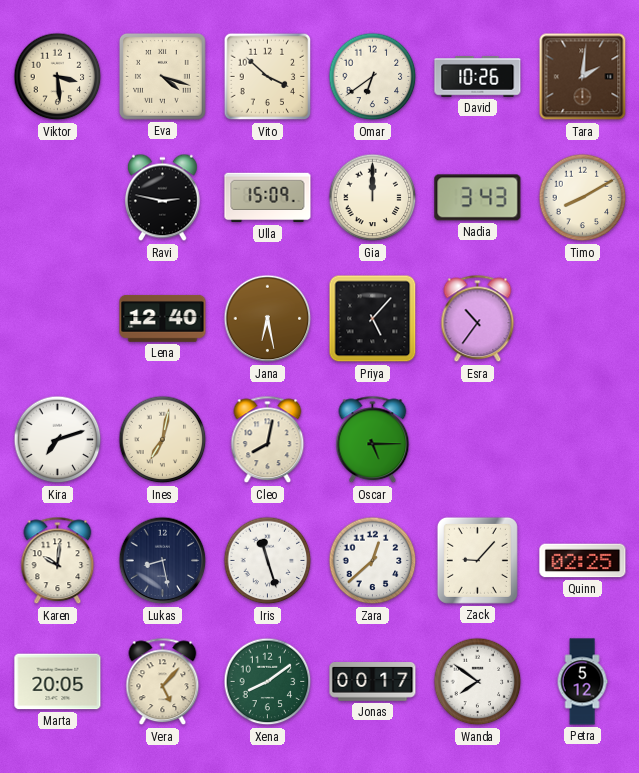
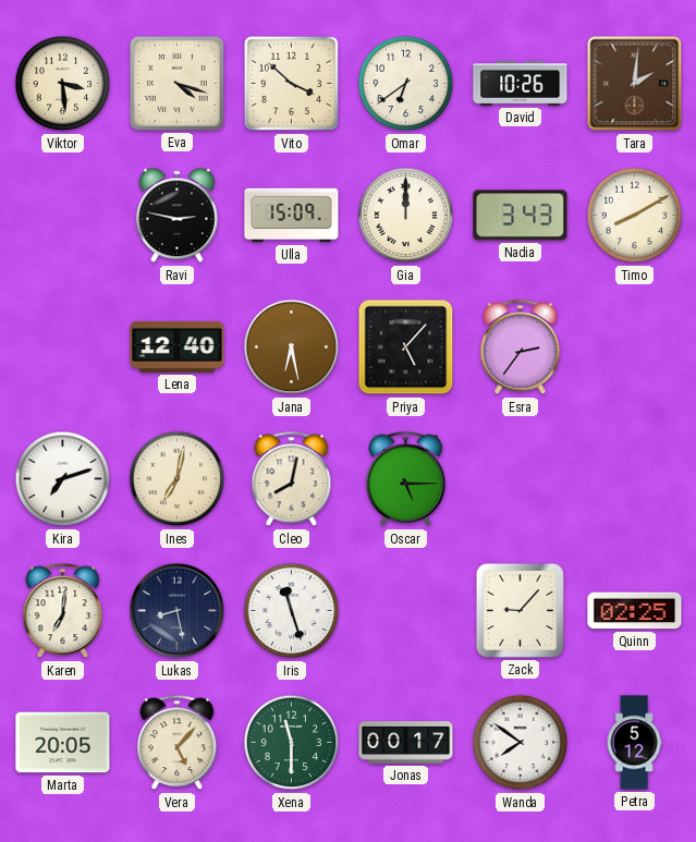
Esra: 10:36 -> 2:36 (521, 347)
Karen: 10:01 -> 7:01 (63, 611)
Zara: 12:38 -> none (373, 561)
Xena: 8:09 -> 11:30 (292, 743)
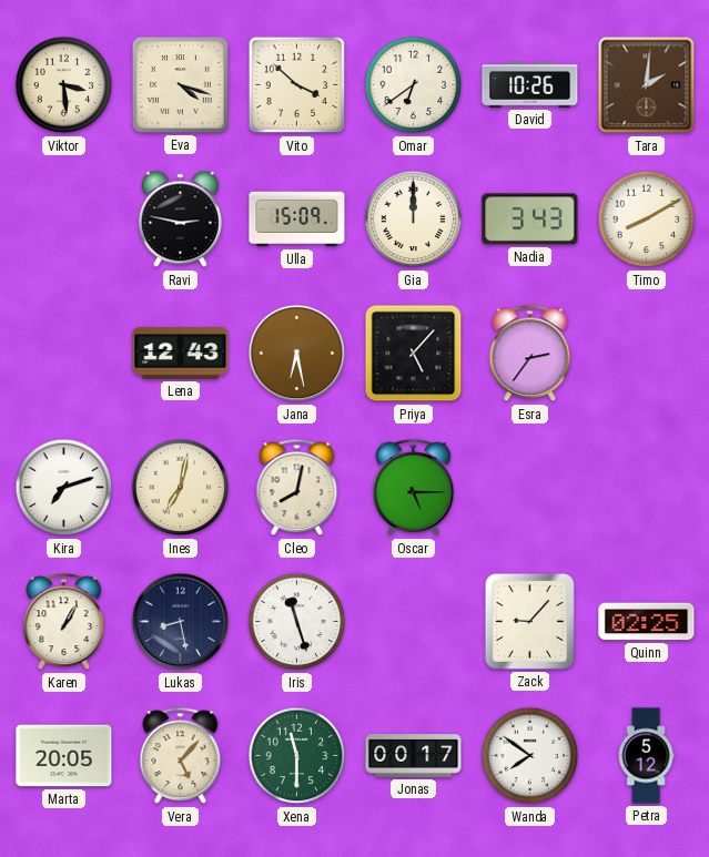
Lena: 12:40 -> 12:43 (181, 354)
Karen: 7:01 -> 1:05 (64, 622)
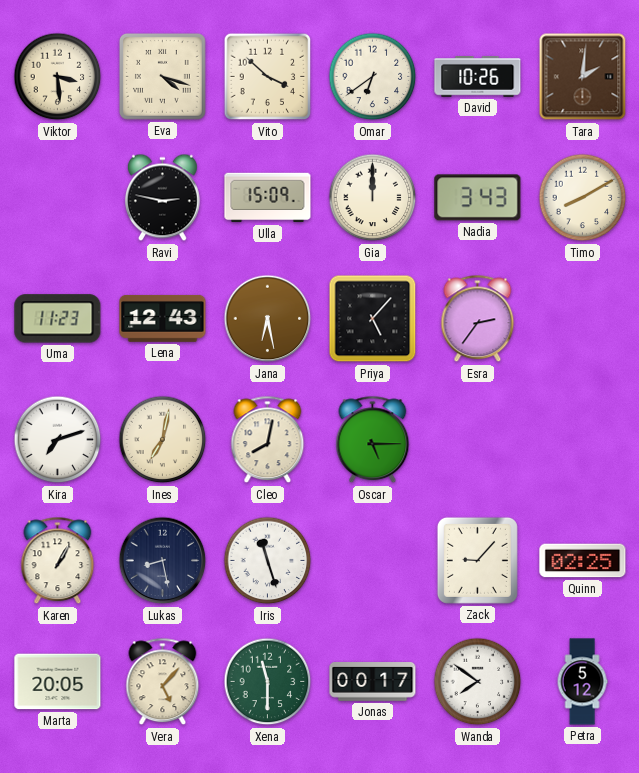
Uma: none -> 11:23 (58, 319)
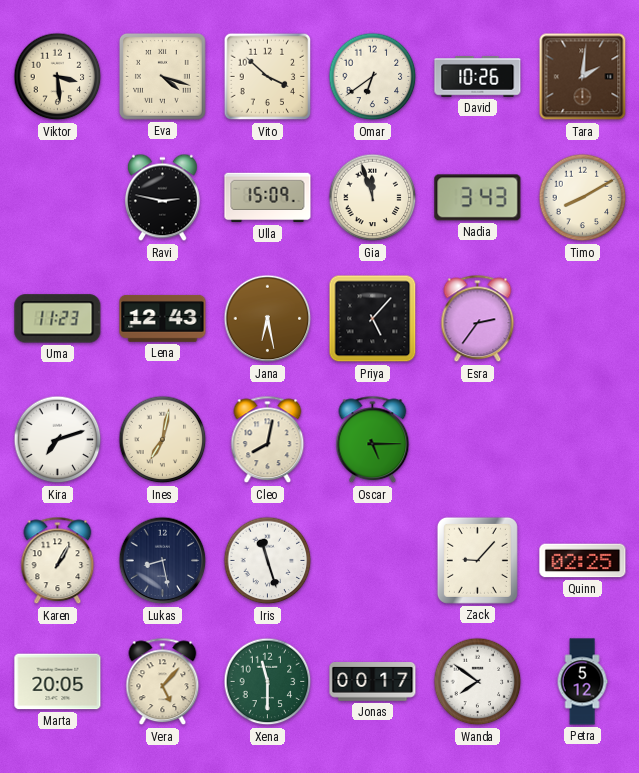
Gia: 12:00 -> 11:57 (373, 198)
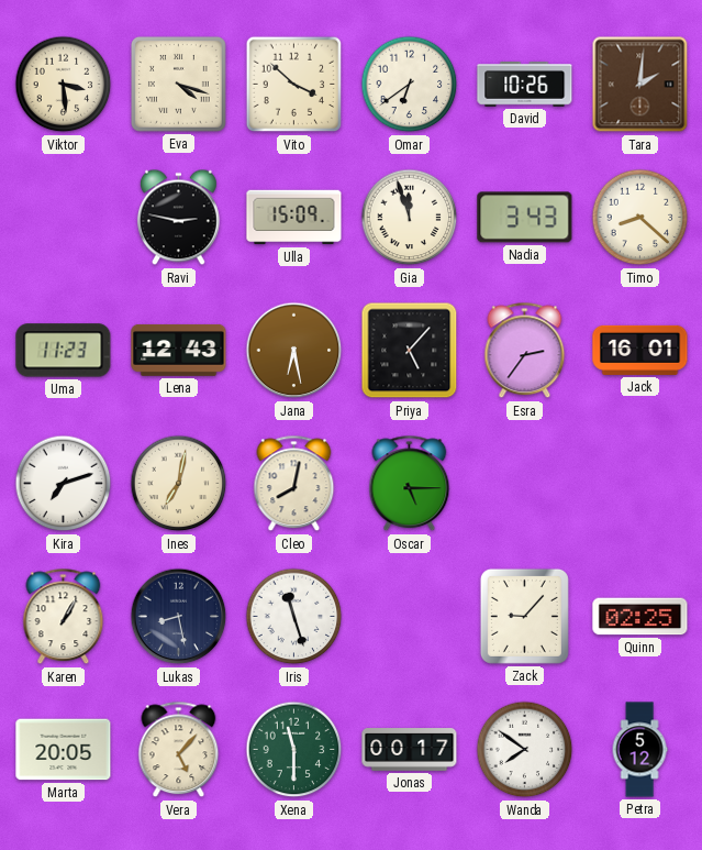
Timo: 8:10 -> 8:22 (640, 218)
Jack: none -> 16:01 (640, 350)
